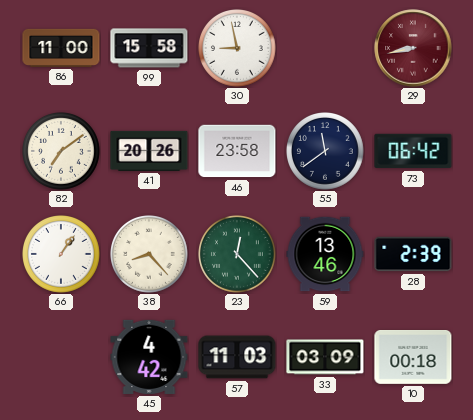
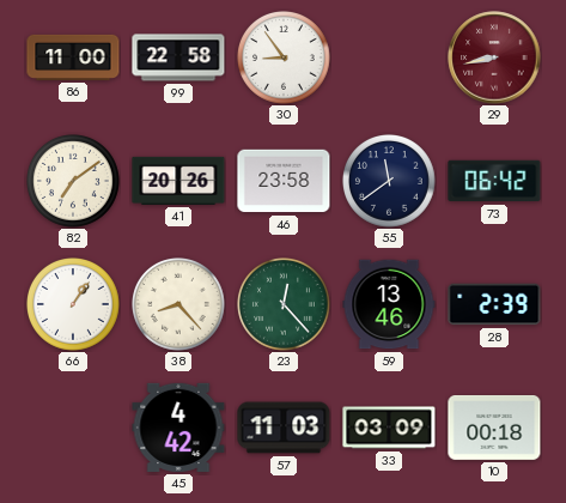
99: 15:58 -> 22:58 (178, 57)
30: 8:58 -> 8:54 (285, 59)
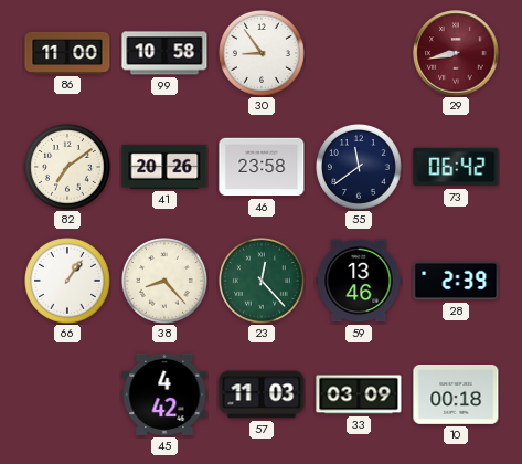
99: 22:58 -> 10:58 (164, 53)
